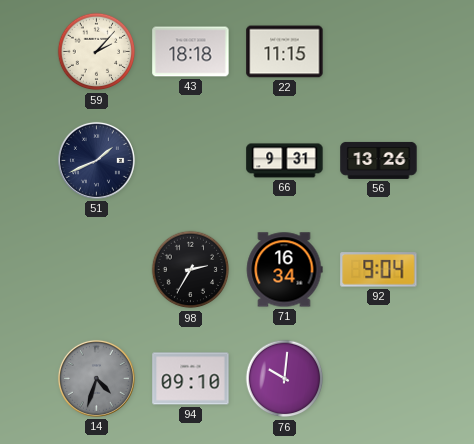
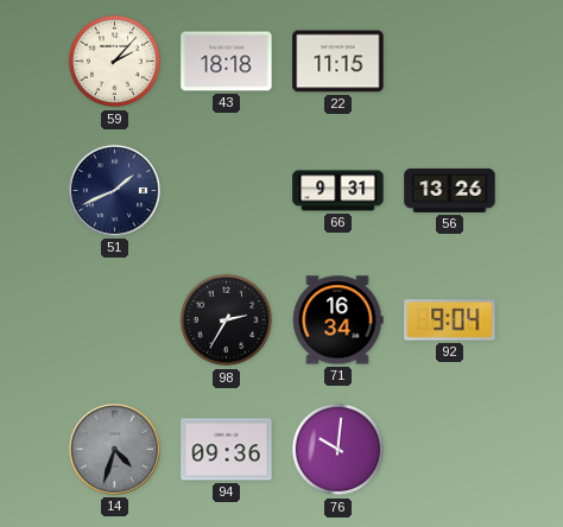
94: 09:10 -> 09:36 (227, 450)
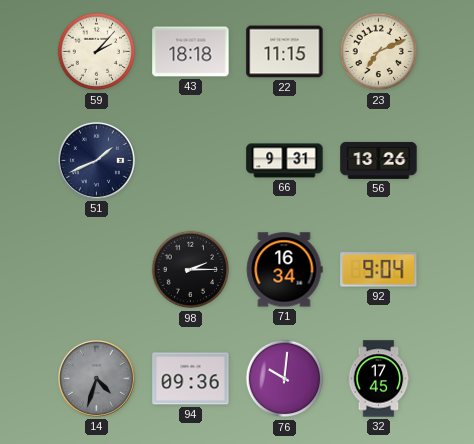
23: none -> 7:11 (379, 52)
98: 2:35 -> 2:15 (191, 270)
32: none -> 17:45 (379, 379)
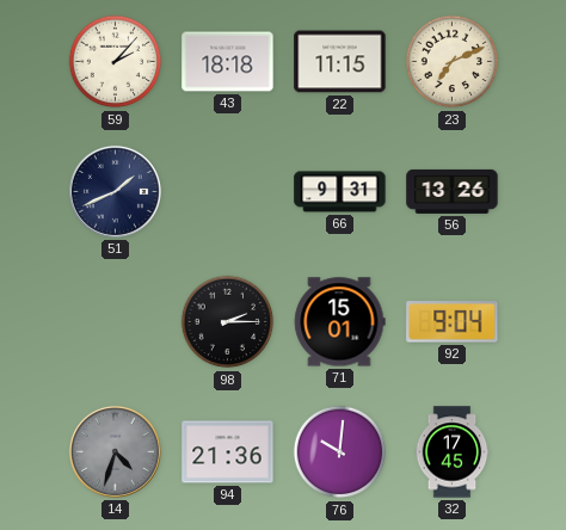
71: 16:34 -> 15:01 (339, 322)
94: 09:36 -> 21:36 (228, 452)
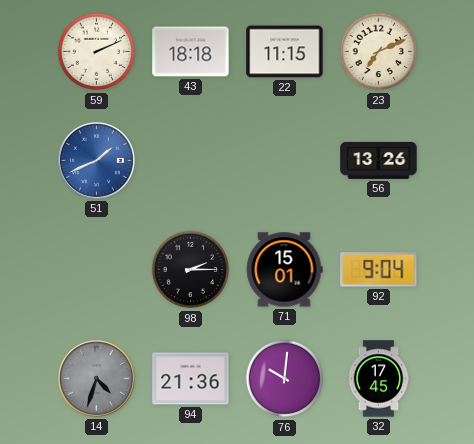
59: 2:07 -> 2:11 (97, 52)
51 dial: navy -> blue (96, 160)
66: 9:31 -> none (340, 192)
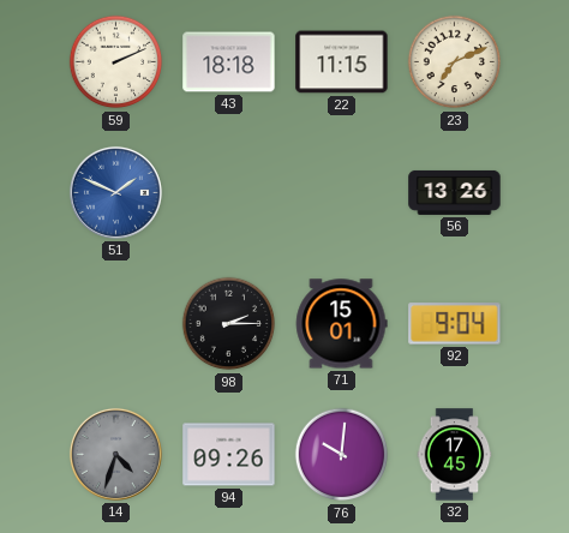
51: 1:41 -> 1:49 (115, 192)
94: 21:36 -> 09:26 (229, 455)
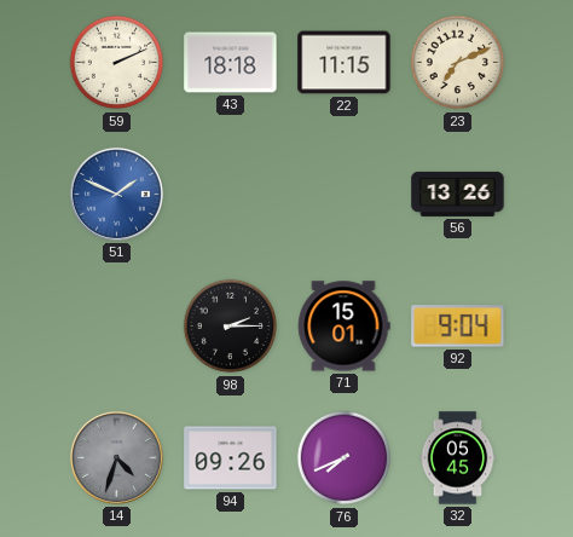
76: 10:01 -> 7:41 (345, 458)
32: 17:45 -> 05:45 (458, 458)
